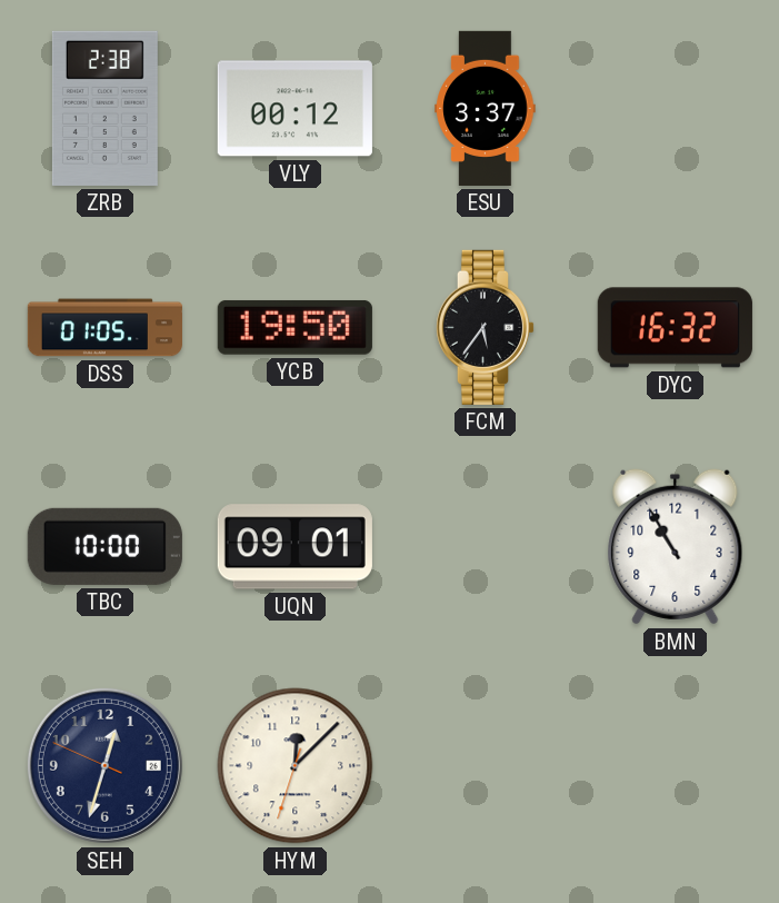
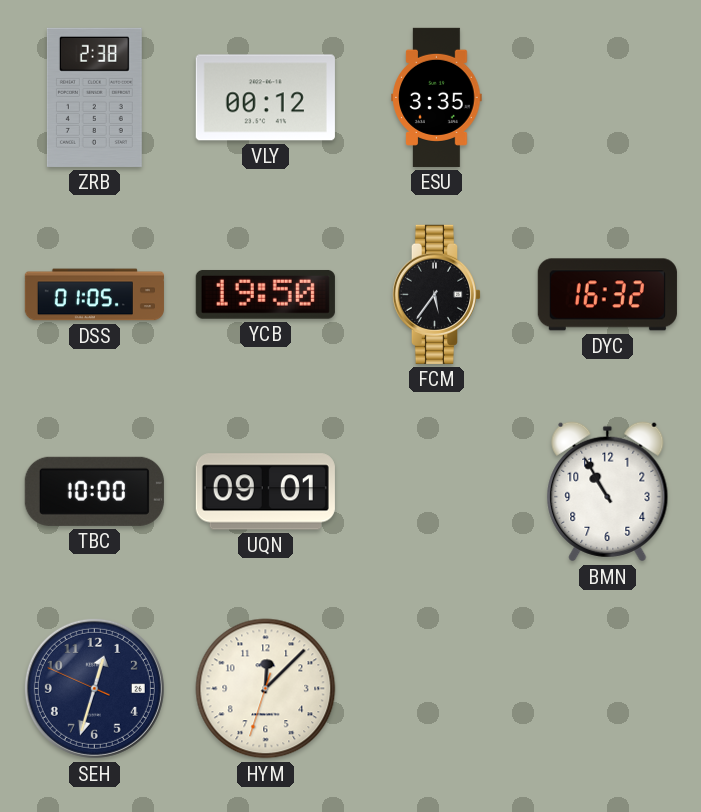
ESU: 3:37 -> 3:35 (437, 97)
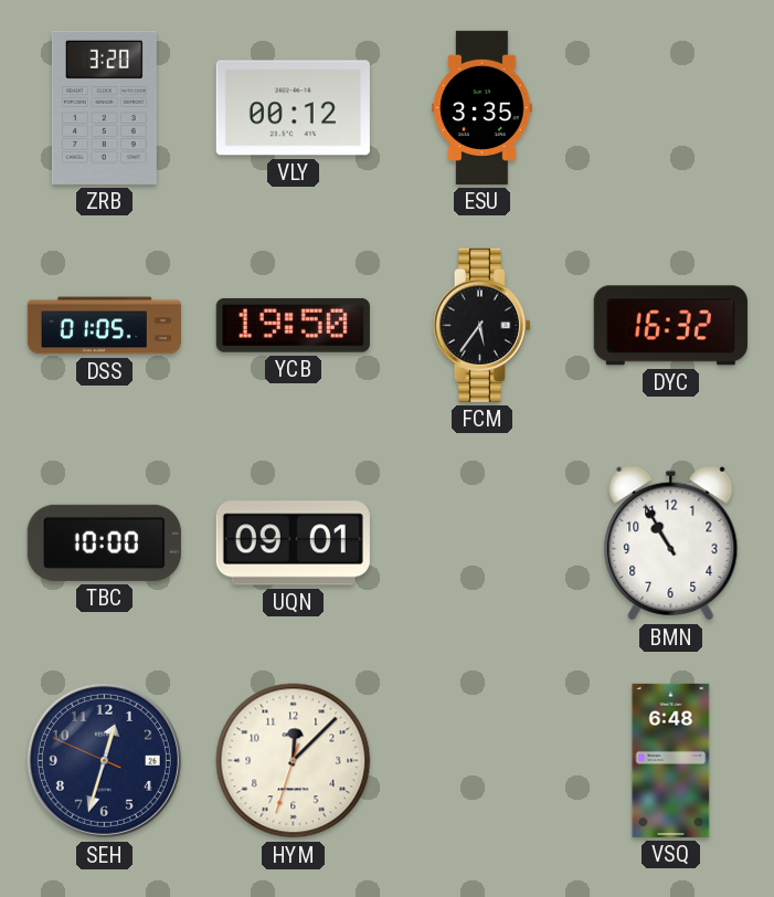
ZRB: 2:38 -> 3:20 (104, 107)
VSQ: none -> 6:48 (671, 760)
